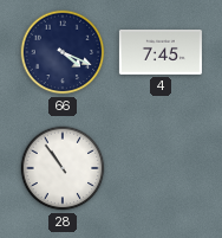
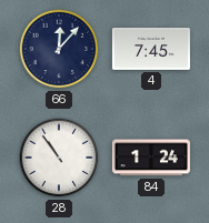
66: 4:19 -> 12:07 (59, 49)
84: none -> 1:24 (151, 158)
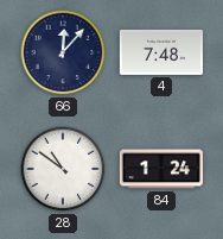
4: 7:45 -> 7:48 (161, 52)
28: 10:54 -> 10:51 (63, 169)
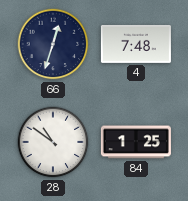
66: 12:07 -> 12:33 (53, 44)
84: 1:24 -> 1:25 (136, 142)
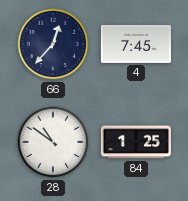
66: 12:33 -> 12:37 (53, 44)
4: 7:48 -> 7:45 (136, 44)
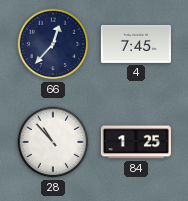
28: 10:51 -> 10:53 (53, 142)
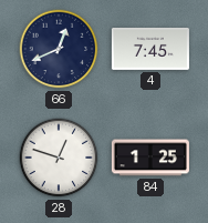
66: 12:37 -> 12:41 (59, 49)
28: 10:53 -> 12:48 (59, 158)
